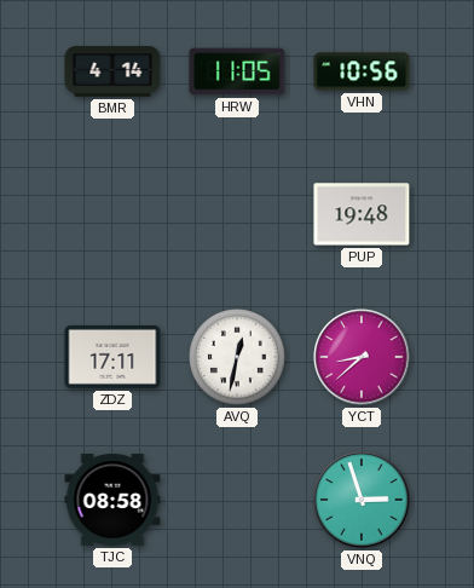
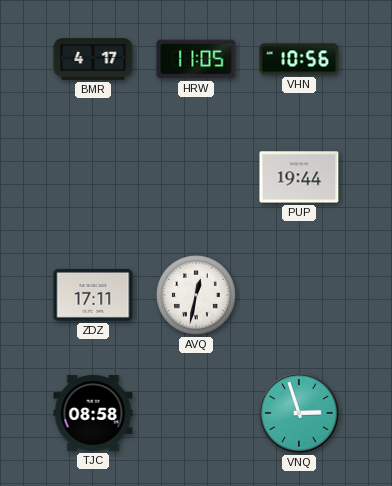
BMR: 4:14 -> 4:17 (93, 59)
PUP: 19:48 -> 19:44 (299, 177)
YCT: 8:38 -> none (362, 357)
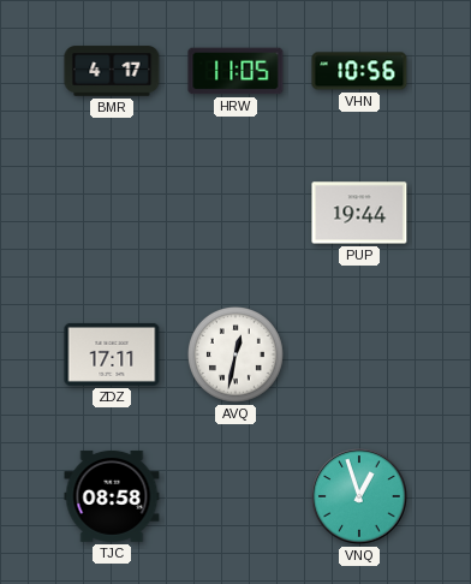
VNQ: 2:57 -> 12:57 (359, 496)
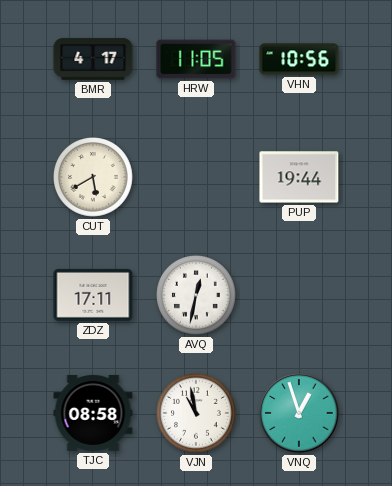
CUT: none -> 5:40 (94, 178)
VJN: none -> 10:58 (197, 414)
